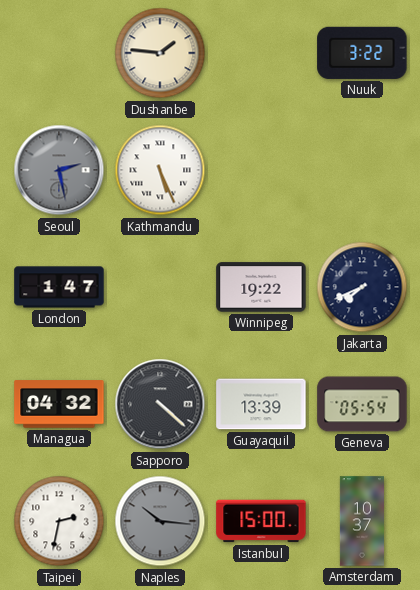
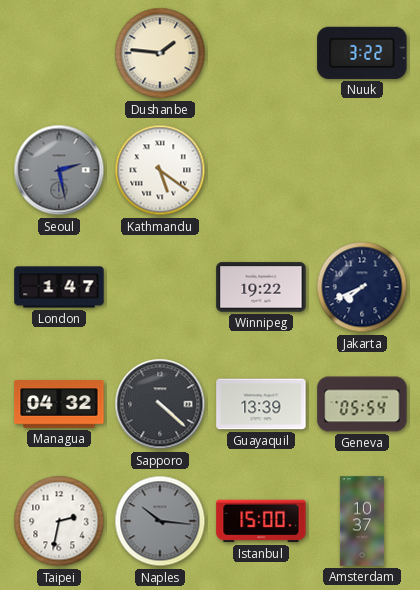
Kathmandu: 5:26 -> 5:21 (160, 170)
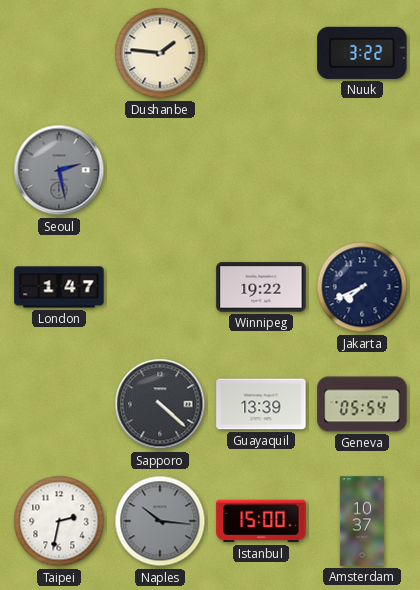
Kathmandu: 5:21 -> none (160, 170)
Managua: 04:32 -> none (59, 404)
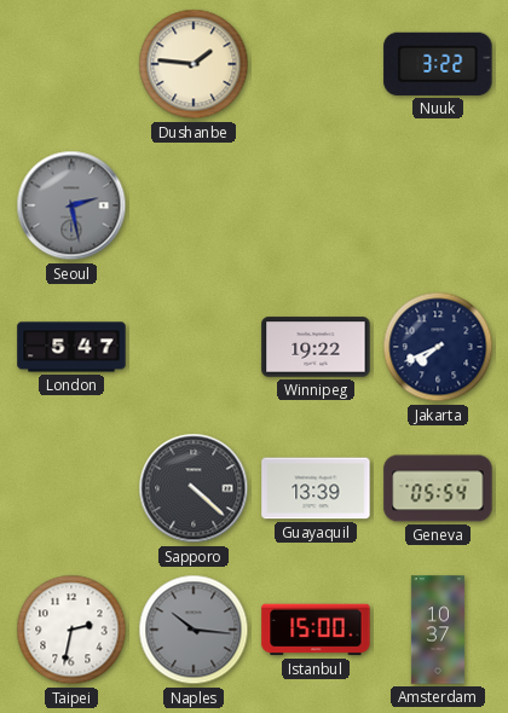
London: 1:47 -> 5:47 (71, 347)
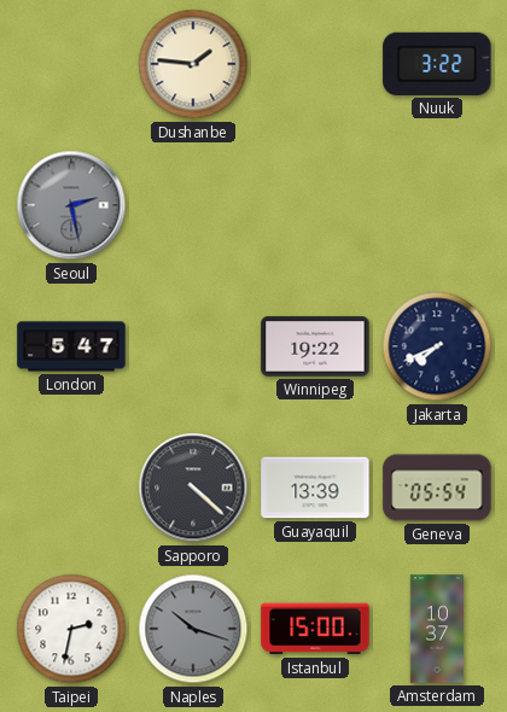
Naples: 10:16 -> 10:18 (193, 629)
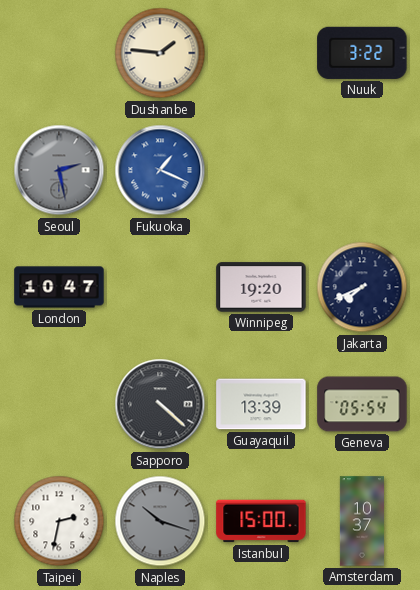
Fukuoka: none -> 1:19 (160, 170)
London: 5:47 -> 10:47 (59, 287)
Winnipeg: 19:22 -> 19:20 (261, 287)
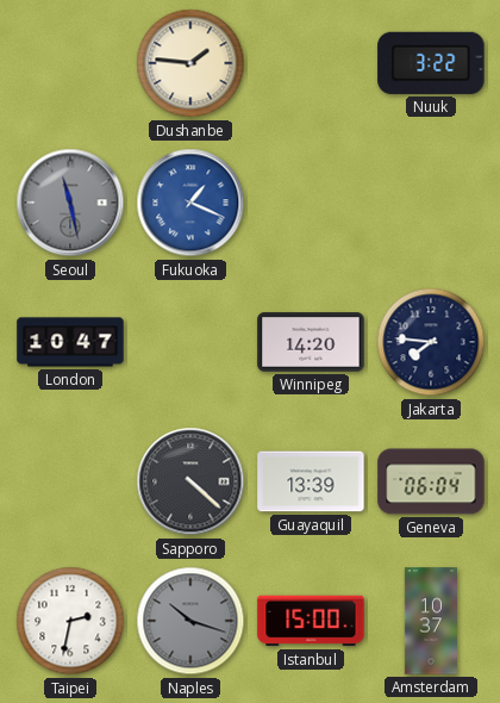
Seoul: 2:28 -> 11:28 (70, 203)
Winnipeg: 19:20 -> 14:20 (311, 342)
Jakarta: 7:41 -> 7:46 (431, 342)
Geneva: 05:54 -> 06:04 (431, 481)
